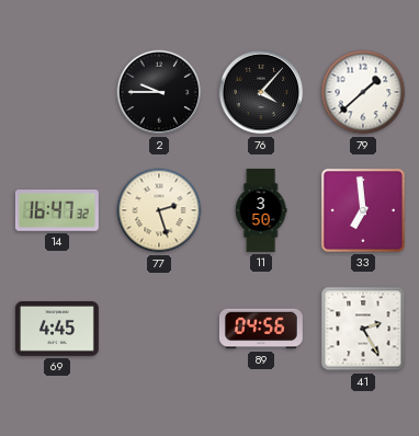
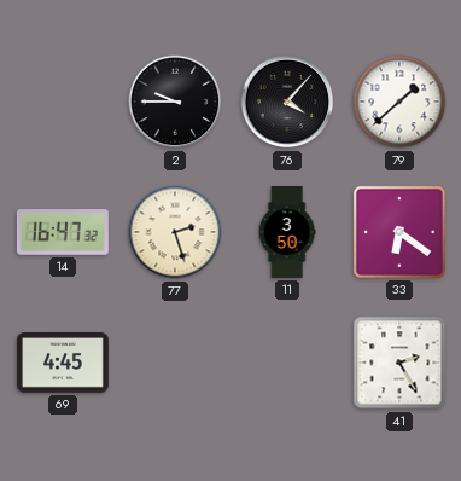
33: 6:59 -> 6:21 (399, 232)
89: 04:56 -> none (261, 329)
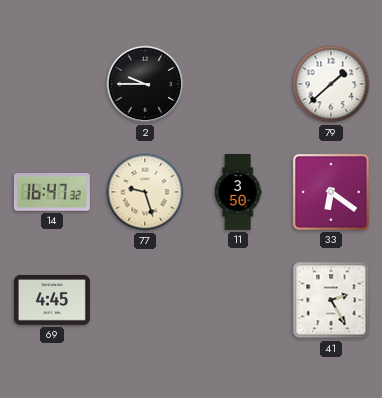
76: 4:07 -> none (287, 102)
77: 2:27 -> 9:27 (145, 192)
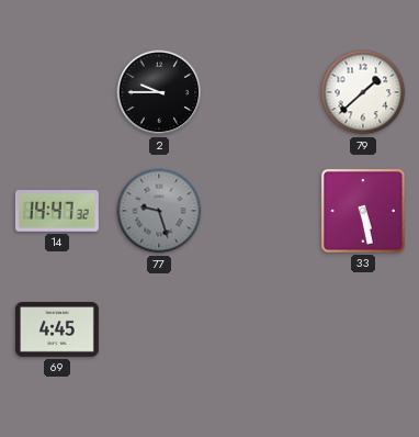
14: 16:47 -> 14:47 (57, 211)
77 dial: cream -> grey (159, 211)
11: 3:50 -> none (238, 193)
33: 6:21 -> 5:28 (363, 211)
41: 2:25 -> none (331, 300)
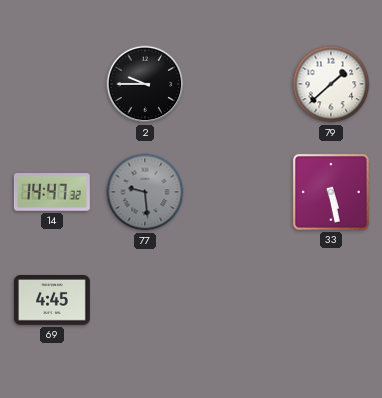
77: 9:27 -> 9:29 (145, 192)
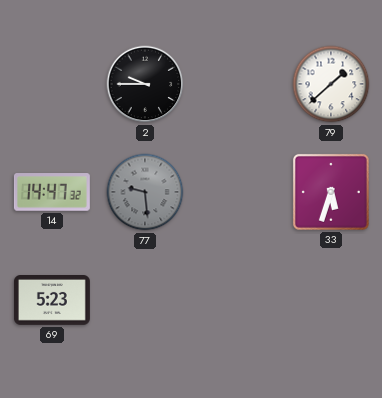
33: 5:28 -> 5:33 (331, 192)
69: 4:45 -> 5:23 (52, 301)
